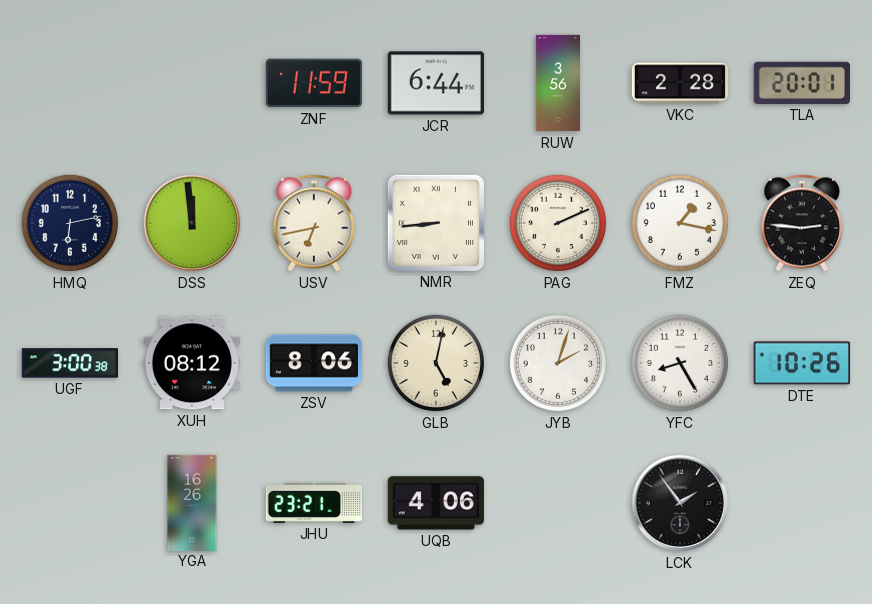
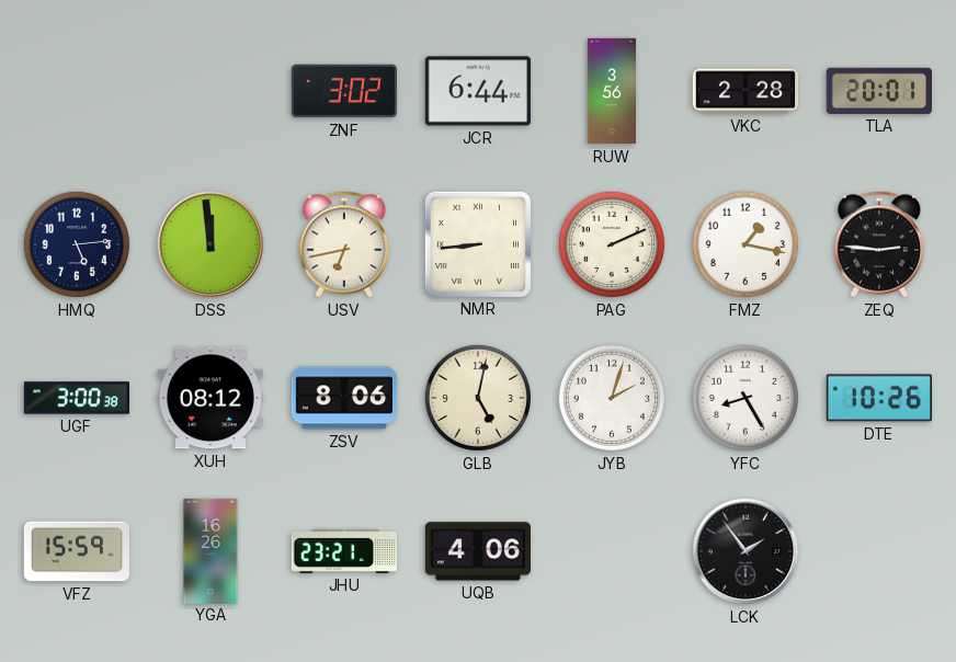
ZNF: 11:59 -> 3:02 (344, 91)
HMQ: 6:13 -> 5:14 (77, 244)
VFZ: none -> 15:59 (76, 551)
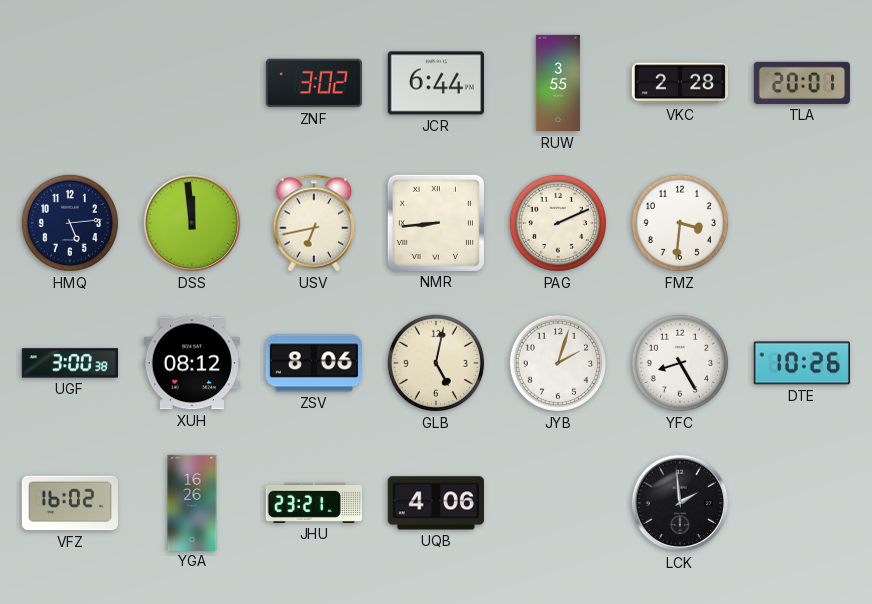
RUW: 3:56 -> 3:55 (557, 83)
FMZ: 1:17 -> 3:31 (680, 223)
ZEQ: 2:46 -> none (879, 244)
VFZ: 15:59 -> 16:02 (69, 503)
LCK: 1:54 -> 1:59 (680, 503)
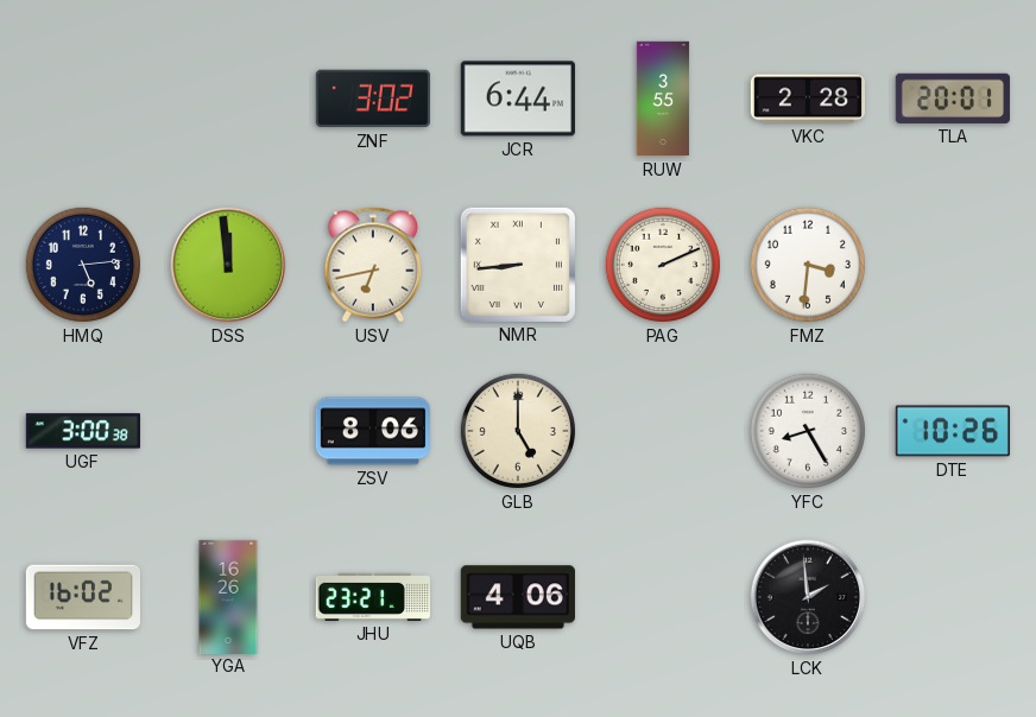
XUH: 08:12 -> none (192, 363)
GLB: 5:02 -> 5:00 (518, 431)
JYB: 2:03 -> none (558, 363)
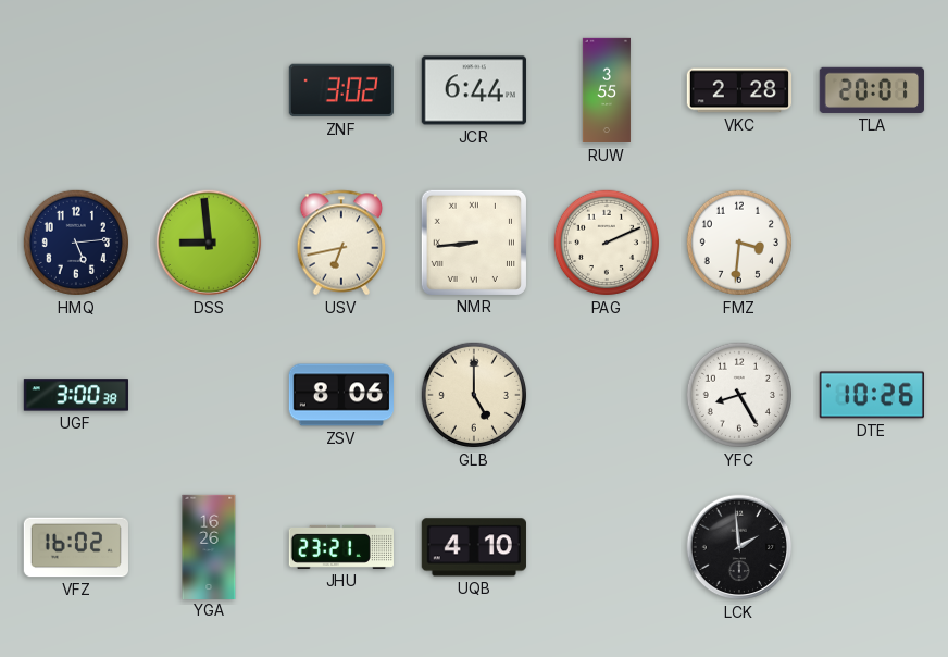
DSS: 11:59 -> 8:59 (209, 243)
UQB: 4:06 -> 4:10 (474, 547)
